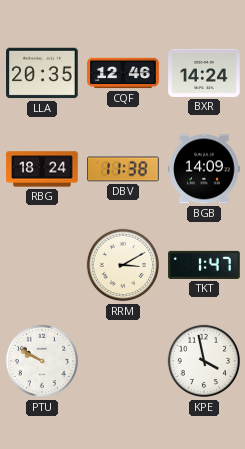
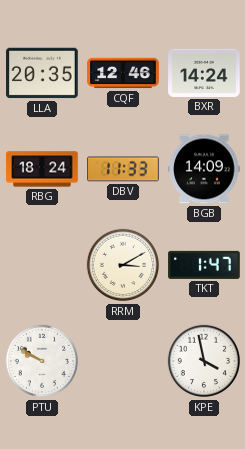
DBV: 11:38 -> 11:33 (123, 169)
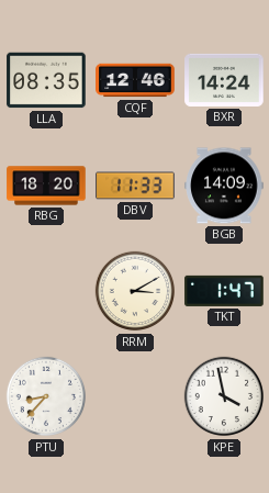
LLA: 20:35 -> 08:35 (46, 80)
RBG: 18:24 -> 18:20 (46, 186)
PTU: 9:50 -> 8:37 (46, 396)
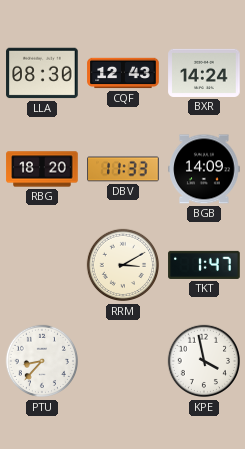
LLA: 08:35 -> 08:30 (42, 73)
CQF: 12:46 -> 12:43 (123, 73)
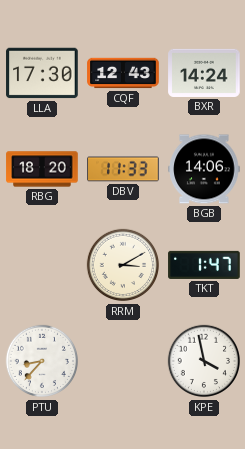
LLA: 08:30 -> 17:30 (42, 73)
BGB: 14:09 -> 14:06 (204, 169)
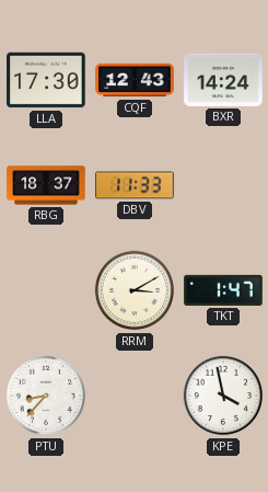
RBG: 18:20 -> 18:37 (46, 185)
BGB: 14:06 -> none (204, 169)
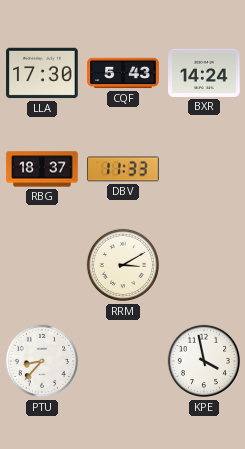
CQF: 12:43 -> 5:43 (123, 73)
TKT: 1:47 -> none (223, 290)
